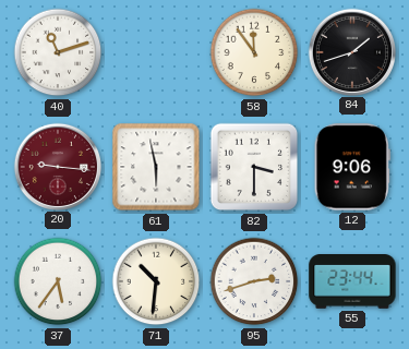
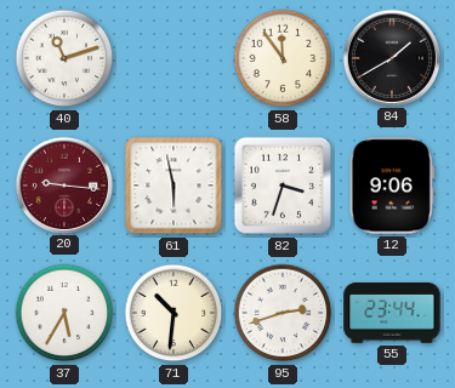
84: 1:42 -> 1:40 (391, 57)
82: 3:30 -> 3:33 (283, 186)
37: 5:36 -> 5:35 (64, 313)
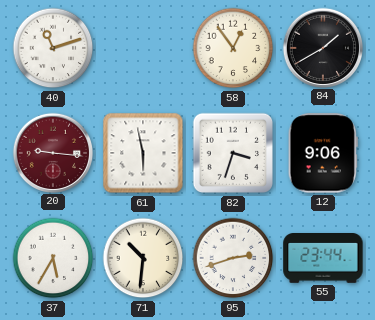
58: 11:54 -> 12:54 (233, 48)
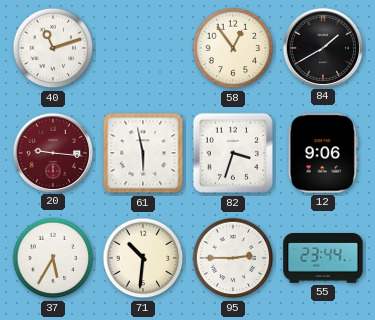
95: 2:42 -> 2:45 (233, 258)
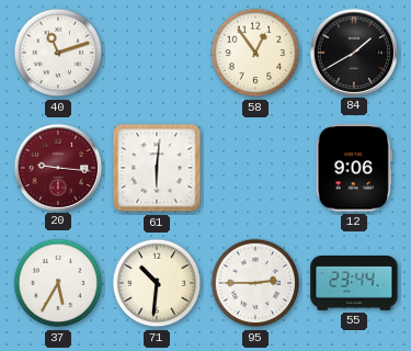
61: 5:58 -> 6:01 (157, 168)
82: 3:33 -> none (233, 153)
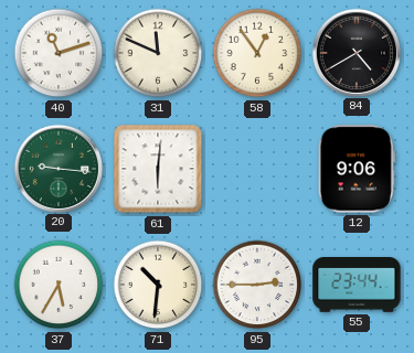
31: none -> 11:49 (158, 53)
84: 1:40 -> 4:40 (355, 52)
20 dial: burgundy -> green (57, 168)
